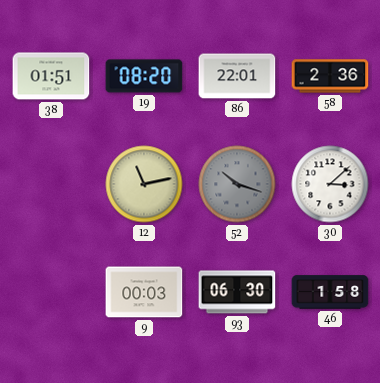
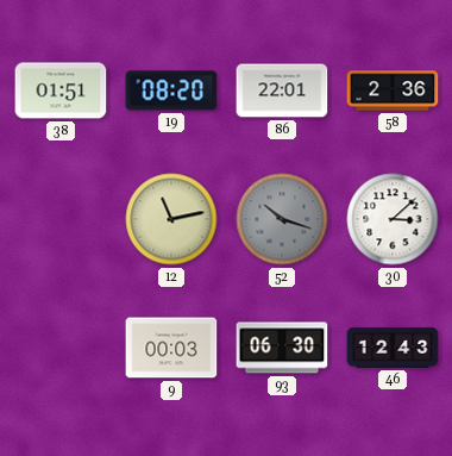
46: 1:58 -> 12:43 (393, 348)
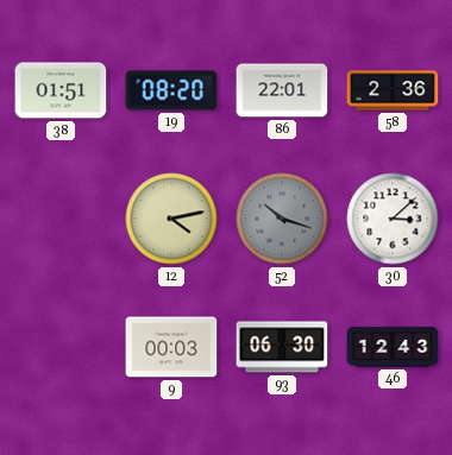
12: 11:13 -> 4:13 (171, 219)
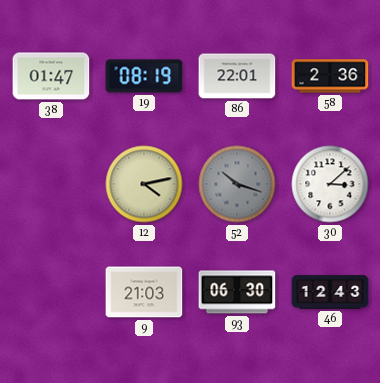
38: 01:51 -> 01:47 (51, 76)
19: 08:20 -> 08:19 (144, 76)
9: 00:03 -> 21:03 (144, 292)
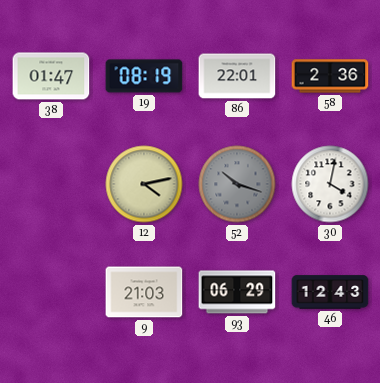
30: 3:08 -> 4:02 (330, 184)
93: 06:30 -> 06:29 (237, 292)
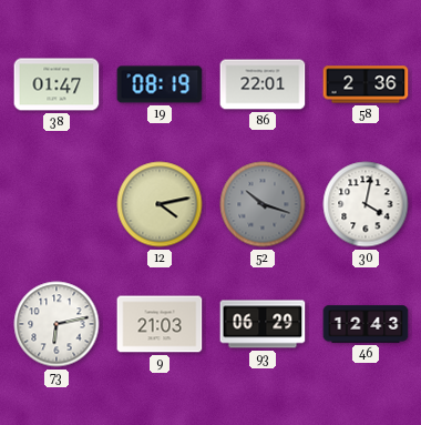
73: none -> 6:13 (57, 324)
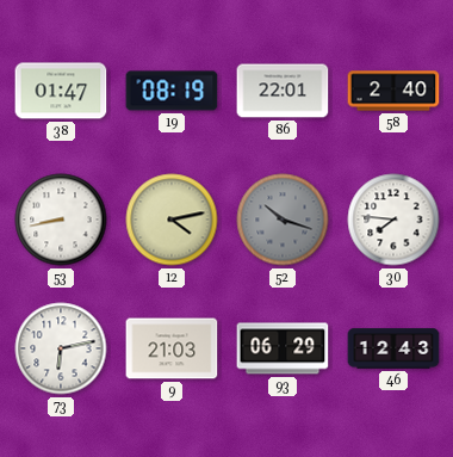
58: 2:36 -> 2:40 (393, 91)
53: none -> 8:43 (61, 220)
30: 4:02 -> 7:46 (393, 220)
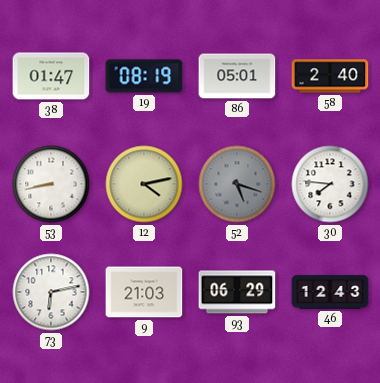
86: 22:01 -> 05:01 (237, 76)
52: 10:18 -> 5:18 (237, 184)
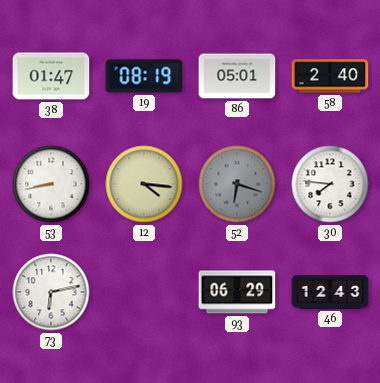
12: 4:13 -> 4:16 (144, 184)
52: 5:18 -> 6:18 (237, 184)
9: 21:03 -> none (144, 292)
